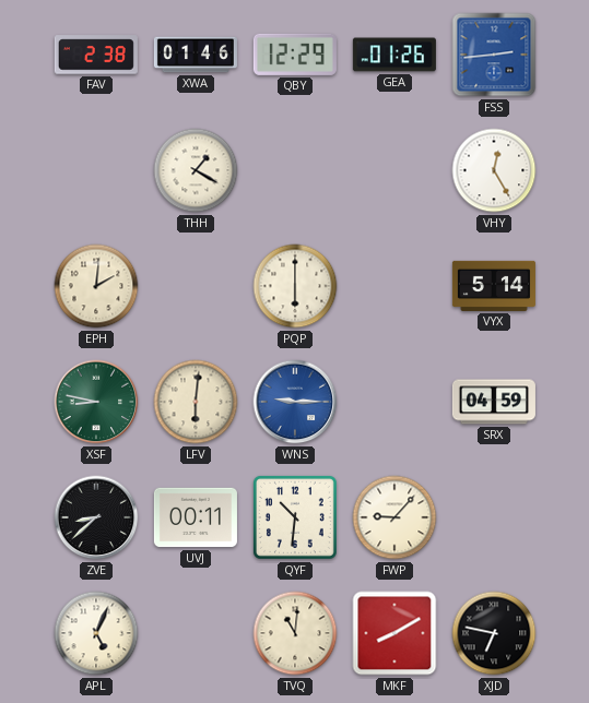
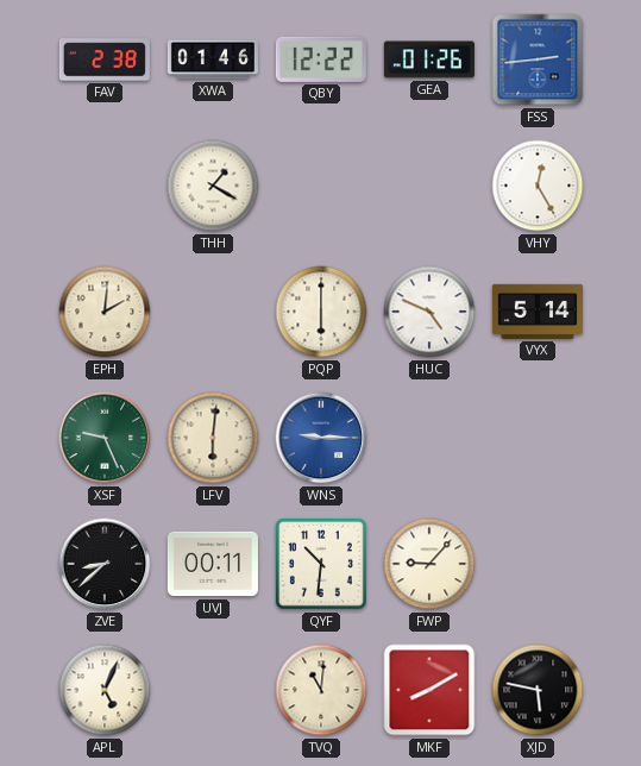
QBY: 12:29 -> 12:22 (321, 59)
HUC: none -> 4:49 (429, 312)
XSF: 8:47 -> 9:26 (105, 438)
SRX: 04:59 -> none (494, 402)
XJD: 6:47 -> 5:47 (538, 690)
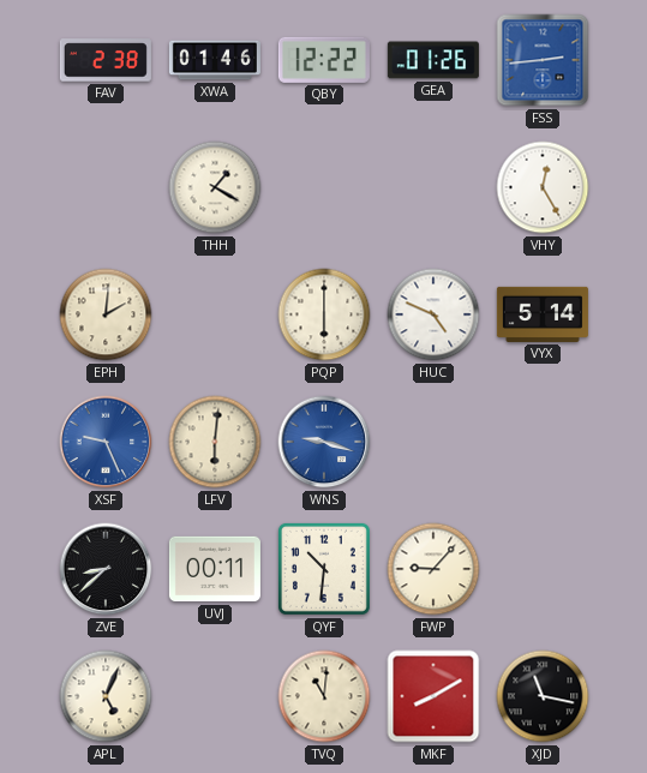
XSF dial: green -> blue (106, 442)
WNS: 9:15 -> 9:18 (324, 442)
XJD: 5:47 -> 11:17 (543, 696)
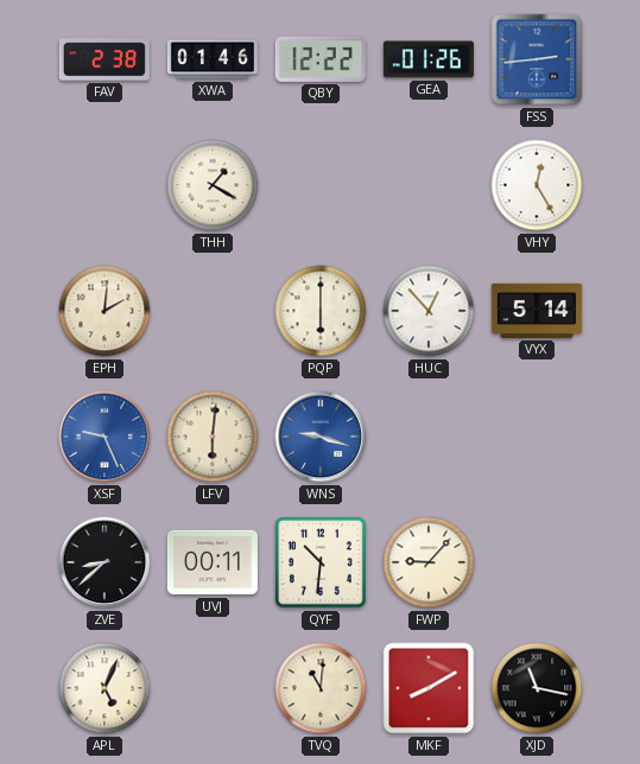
HUC: 4:49 -> 12:53 (429, 311)
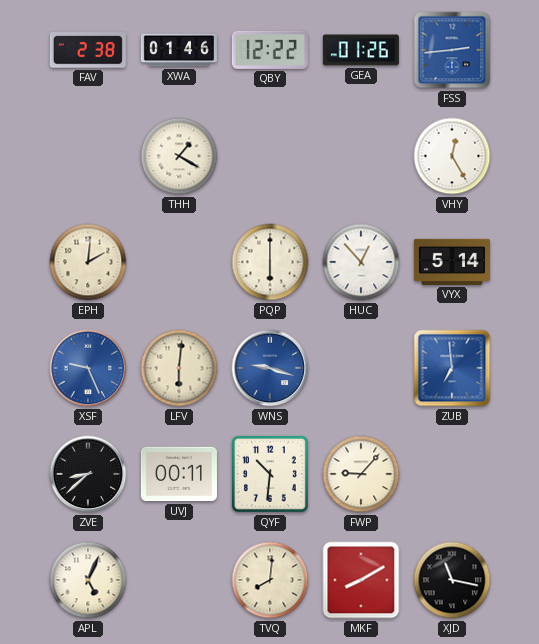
ZUB: none -> 6:59 (452, 368)
TVQ: 11:01 -> 8:01 (270, 580)
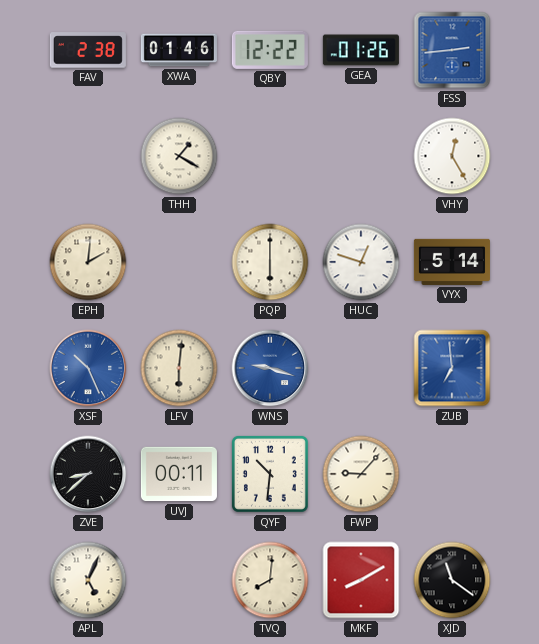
HUC: 12:53 -> 12:48 (361, 262)
XSF: 9:26 -> 10:26 (88, 368)
XJD: 11:17 -> 11:21 (452, 580)
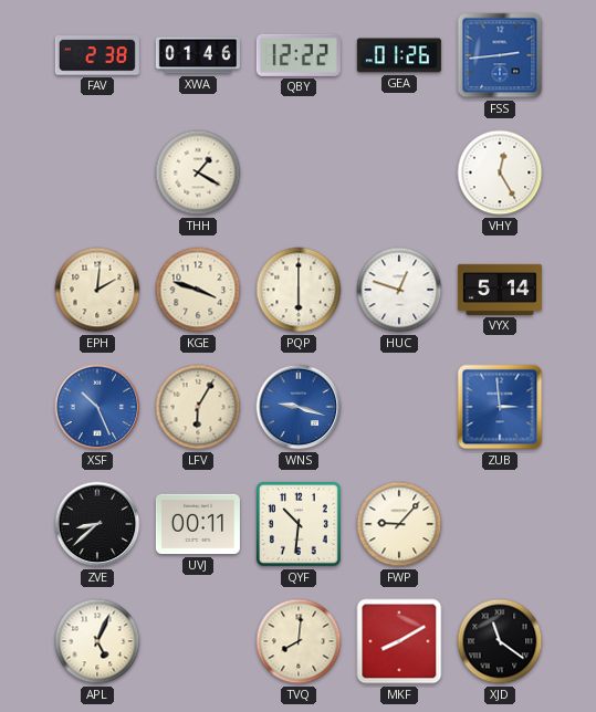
KGE: none -> 3:48 (198, 290)
LFV: 6:01 -> 6:05 (198, 407)
ZUB: 6:59 -> 2:59 (500, 407)
